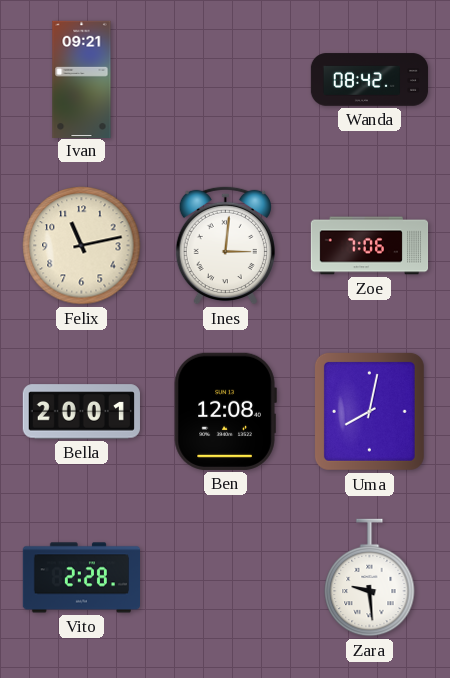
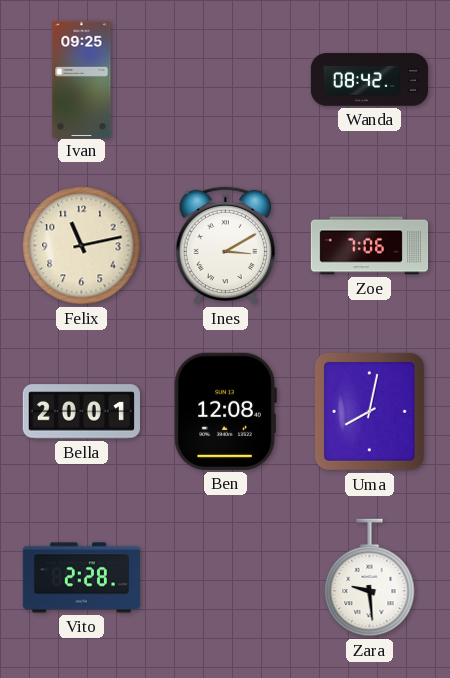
Ivan: 09:21 -> 09:25 (82, 79)
Ines: 3:01 -> 3:10 (225, 245)
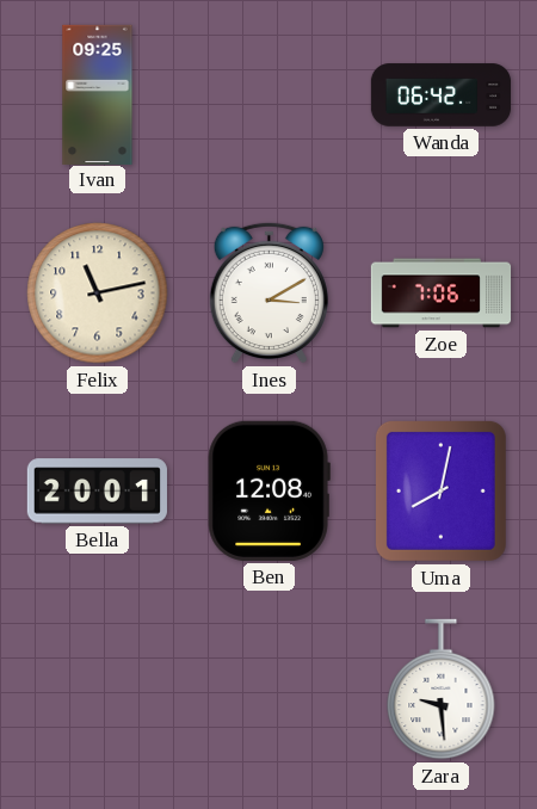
Wanda: 08:42 -> 06:42 (442, 95)
Vito: 2:28 -> none (81, 578)
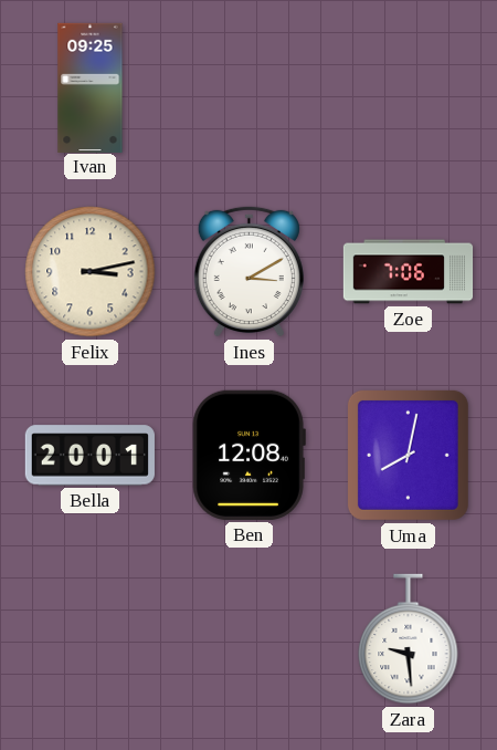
Wanda: 06:42 -> none (442, 95)
Felix: 11:13 -> 3:13 (91, 272)
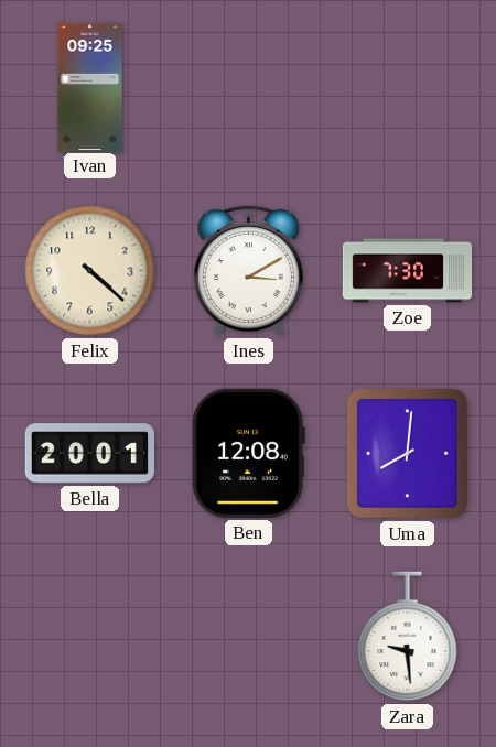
Felix: 3:13 -> 4:22 (90, 271)
Zoe: 7:06 -> 7:30 (408, 271)
Uma: 8:02 -> 8:01 (407, 453)
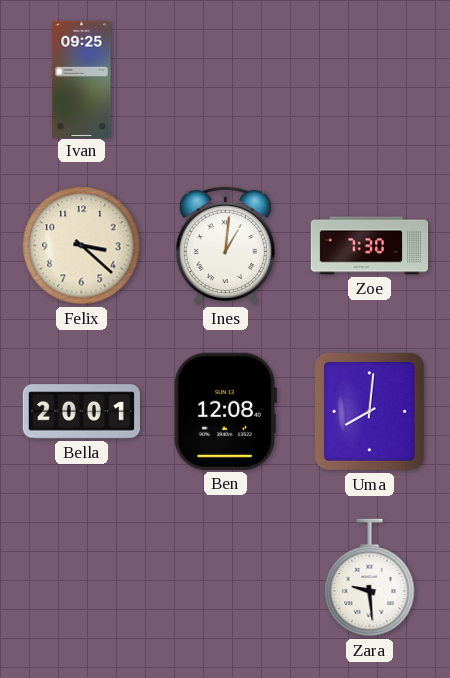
Felix: 4:22 -> 3:22 (82, 246)
Ines: 3:10 -> 1:01 (225, 245)
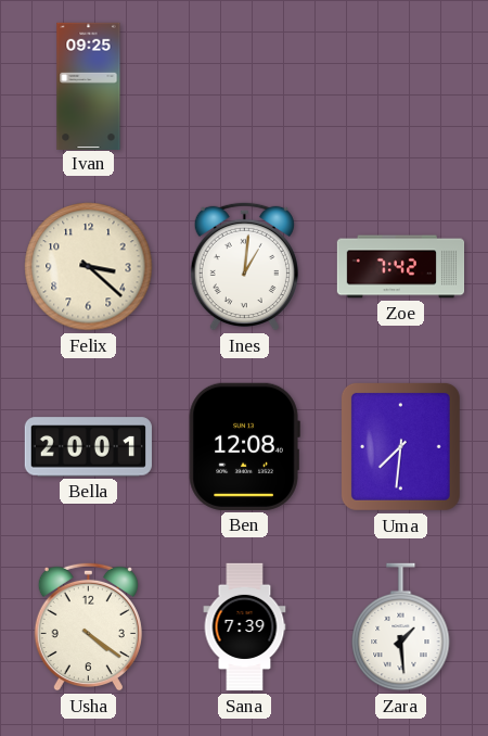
Zoe: 7:30 -> 7:42 (401, 267)
Uma: 8:01 -> 7:31 (400, 446)
Usha: none -> 4:21 (88, 626)
Sana: none -> 7:39 (245, 627)
Zara: 9:29 -> 1:29 (401, 627)
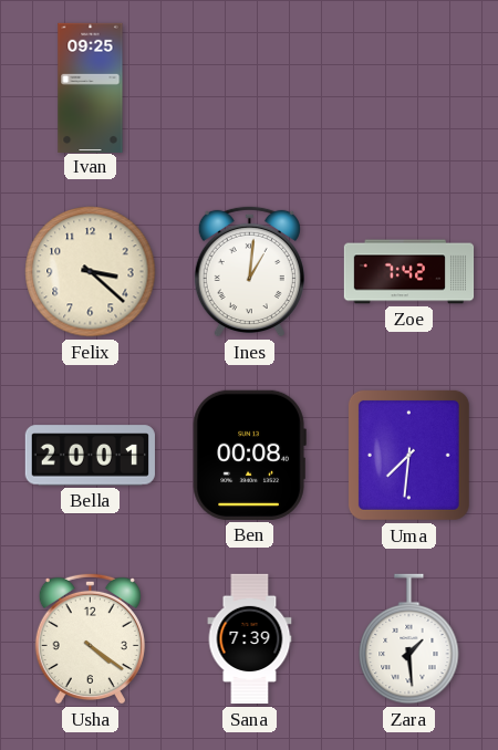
Ben: 12:08 -> 00:08 (249, 455)
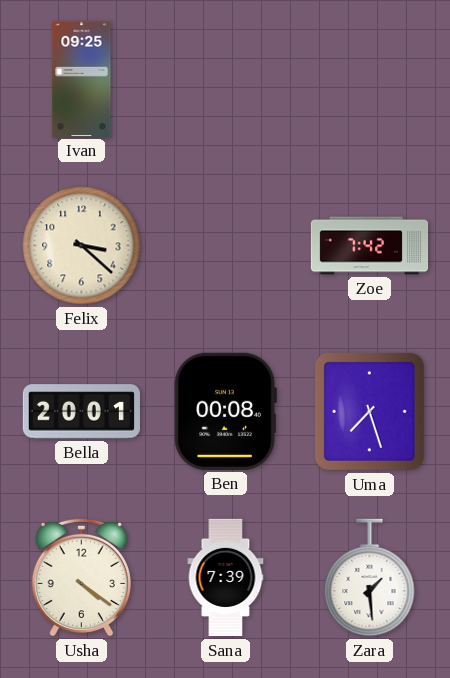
Ines: 1:01 -> none (249, 271)
Uma: 7:31 -> 7:27 (369, 411)
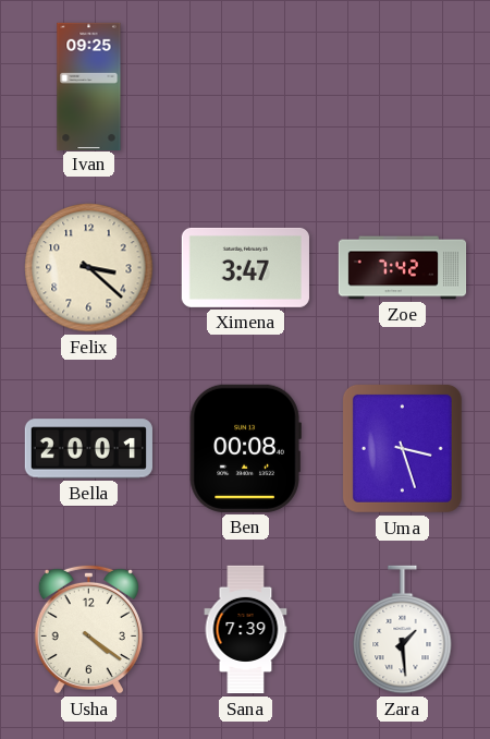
Ximena: none -> 3:47 (245, 267)
Uma: 7:27 -> 3:27 (402, 448)
